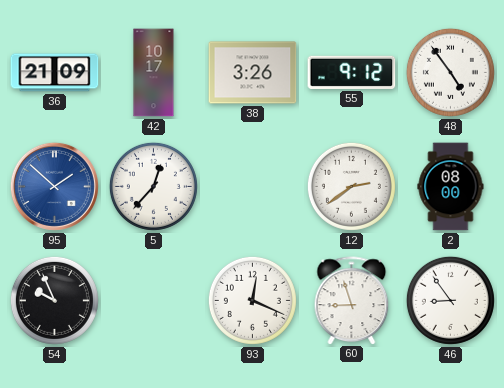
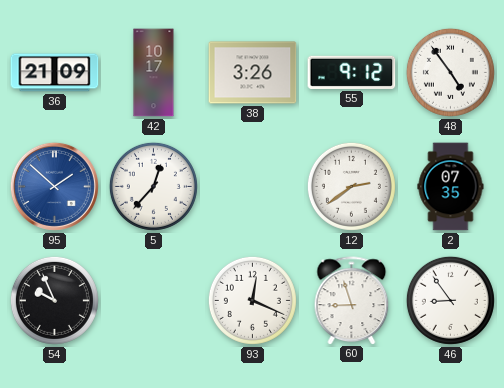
2: 08:00 -> 07:35 (451, 187)
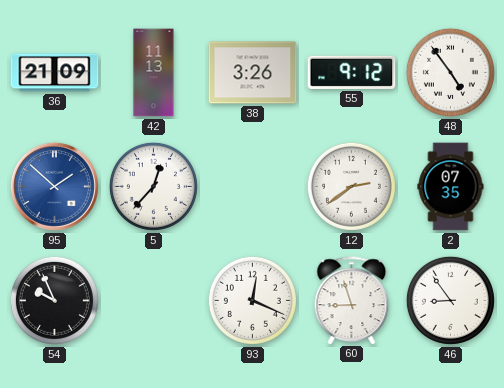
42: 10:17 -> 11:13 (154, 73)
